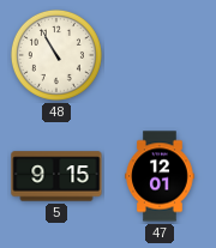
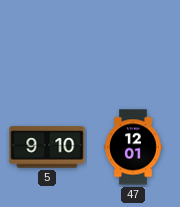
48: 10:55 -> none (56, 55)
5: 9:15 -> 9:10 (47, 147)
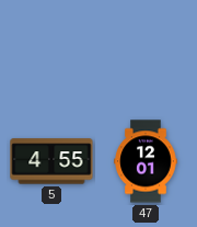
5: 9:10 -> 4:55 (51, 161)
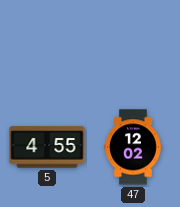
47: 12:01 -> 12:02 (133, 147)
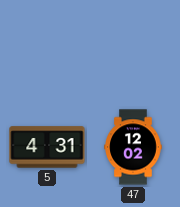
5: 4:55 -> 4:31 (47, 147)
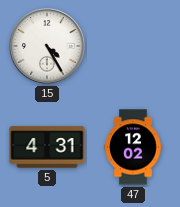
15: none -> 4:25 (47, 46)
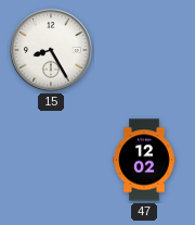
15: 4:25 -> 8:25 (51, 50)
5: 4:31 -> none (47, 147)
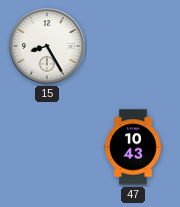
47: 12:02 -> 10:43 (133, 147)
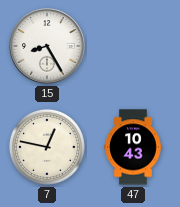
7: none -> 12:47 (47, 147)
